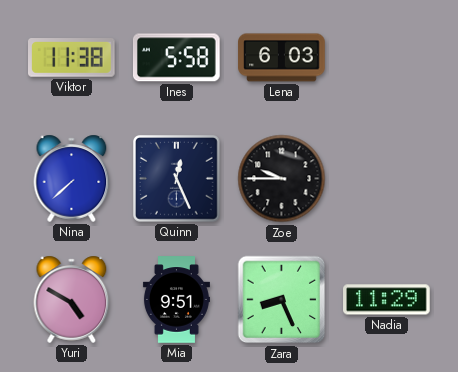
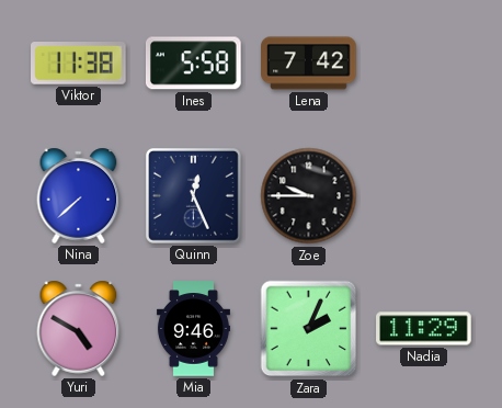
Lena: 6:03 -> 7:42 (309, 64)
Mia: 9:51 -> 9:46 (193, 329)
Zara: 8:26 -> 2:04 (309, 329)
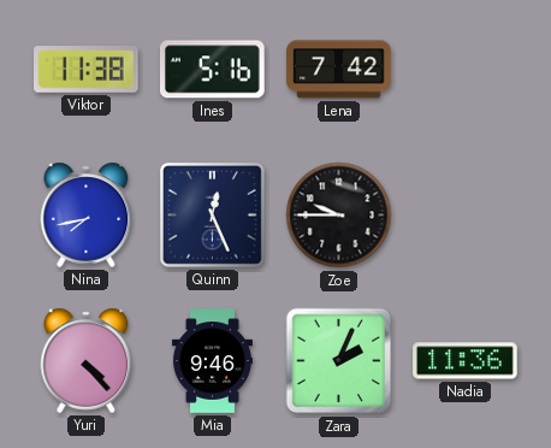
Ines: 5:58 -> 5:16 (212, 70)
Nina: 7:38 -> 7:43 (87, 214)
Yuri: 4:50 -> 4:23 (87, 360)
Nadia: 11:29 -> 11:36 (466, 361)
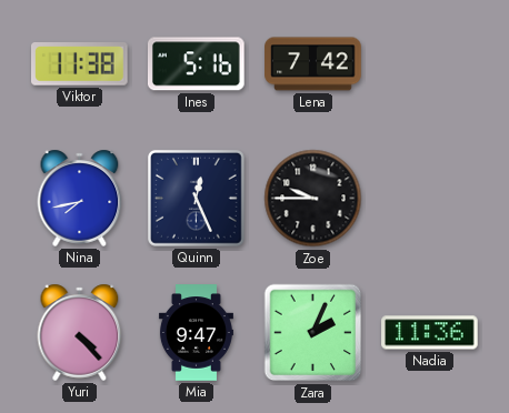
Mia: 9:46 -> 9:47 (196, 333)
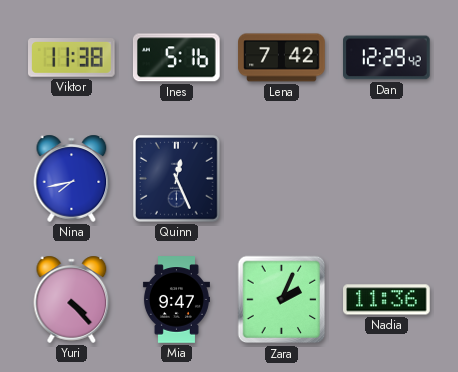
Dan: none -> 12:29 (387, 58)
Zoe: 9:45 -> none (313, 199)
